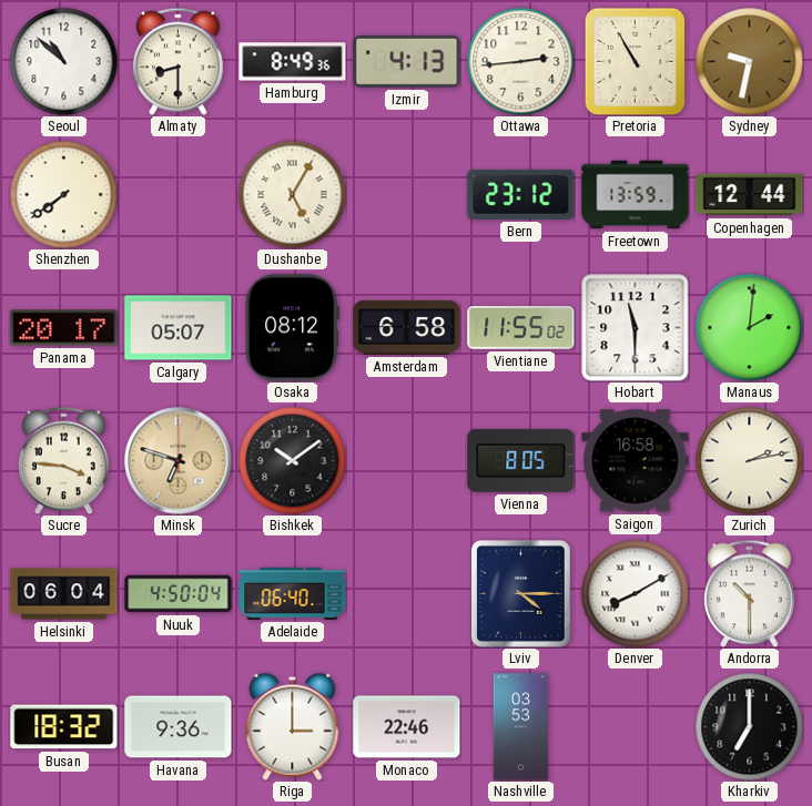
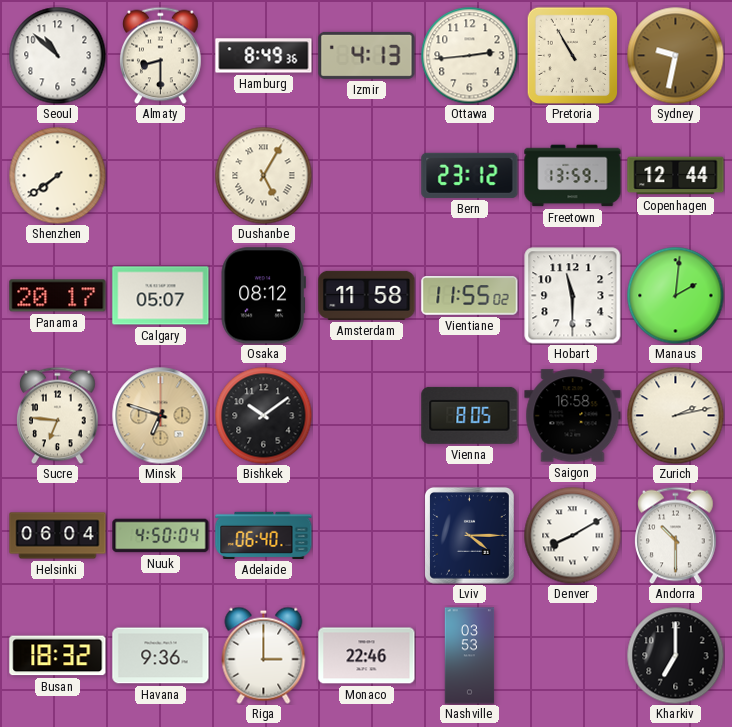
Amsterdam: 6:58 -> 11:58 (367, 295)
Sucre: 3:46 -> 6:46 (58, 415)
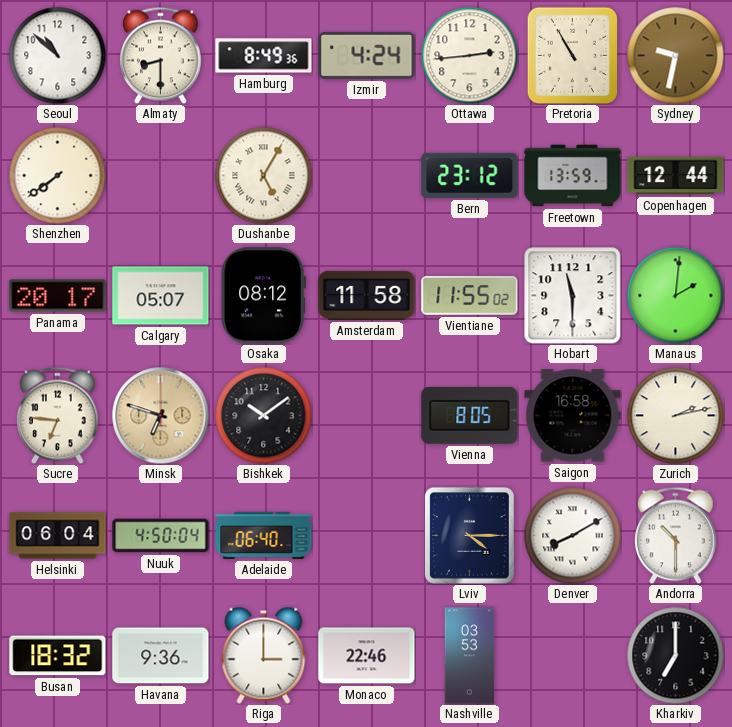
Izmir: 4:13 -> 4:24 (367, 55)
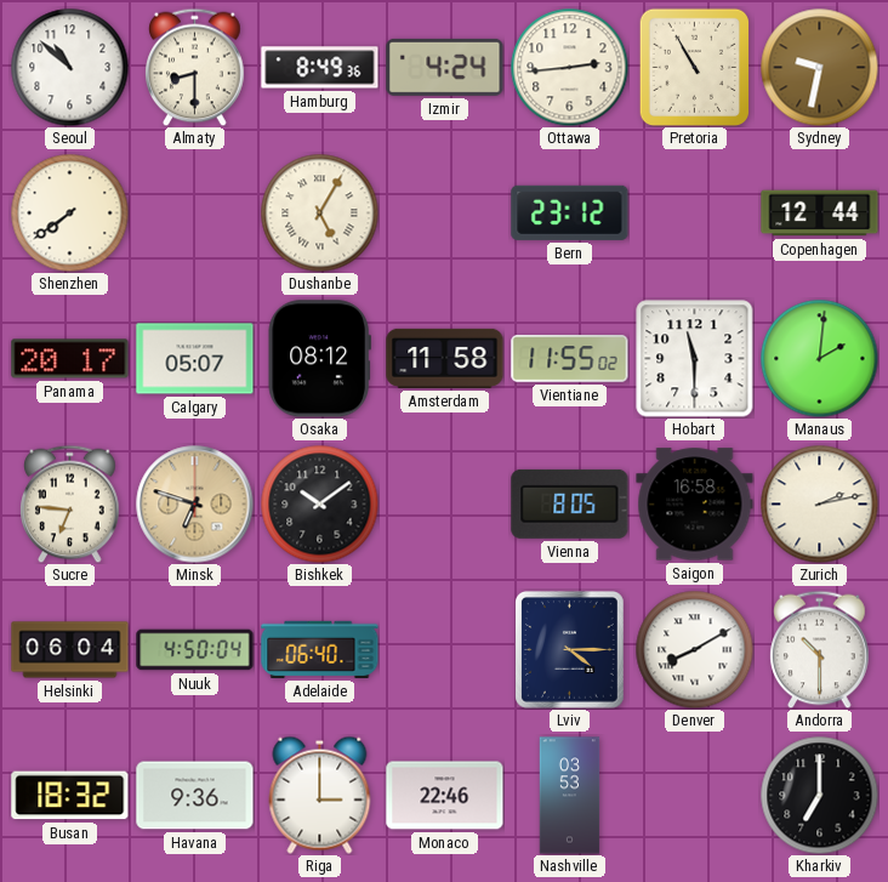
Freetown: 13:59 -> none (573, 176)
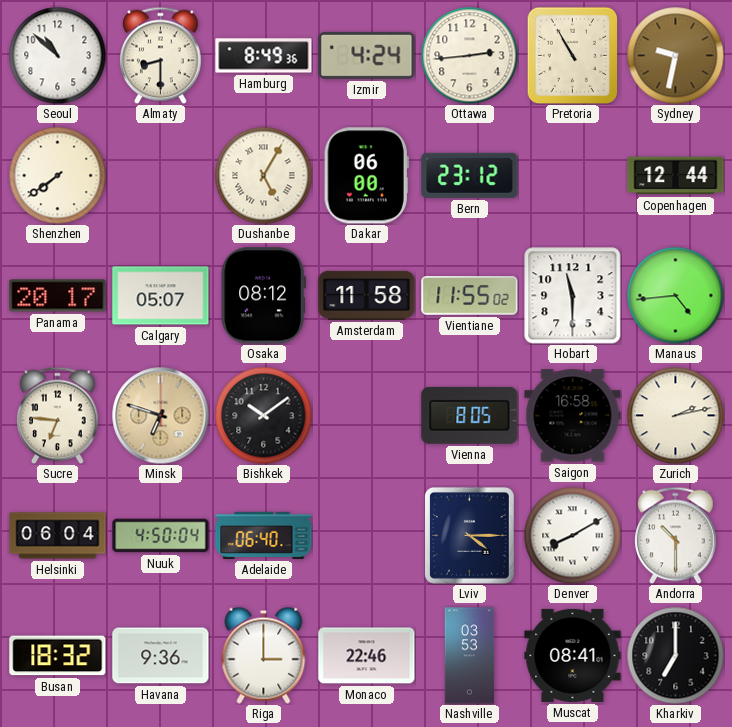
Dakar: none -> 06:00 (366, 176)
Manaus: 2:01 -> 4:44 (675, 295)
Muscat: none -> 08:41 (573, 655)
